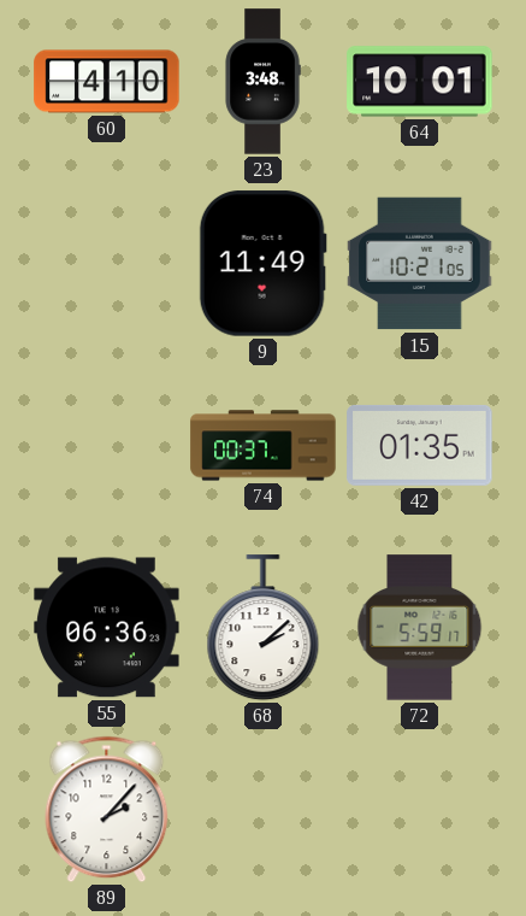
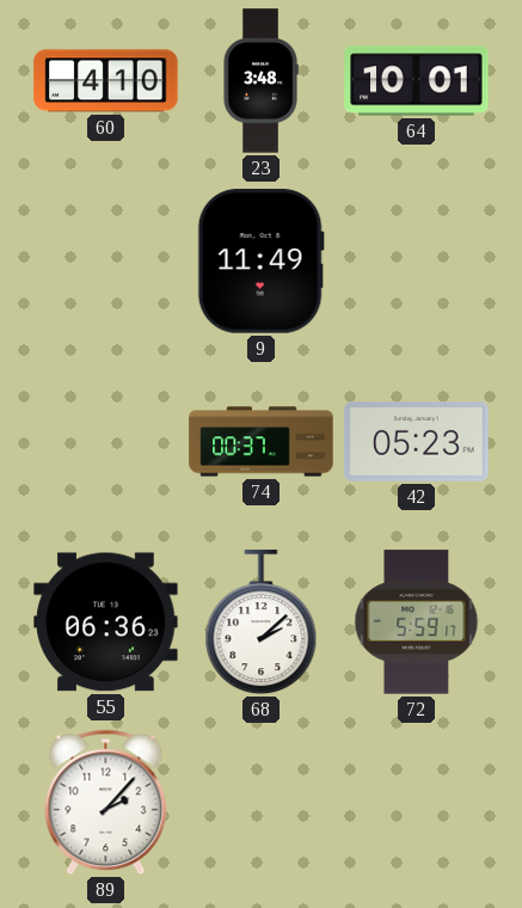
15: 10:21 -> none (420, 264)
42: 01:35 -> 05:23 (417, 441)
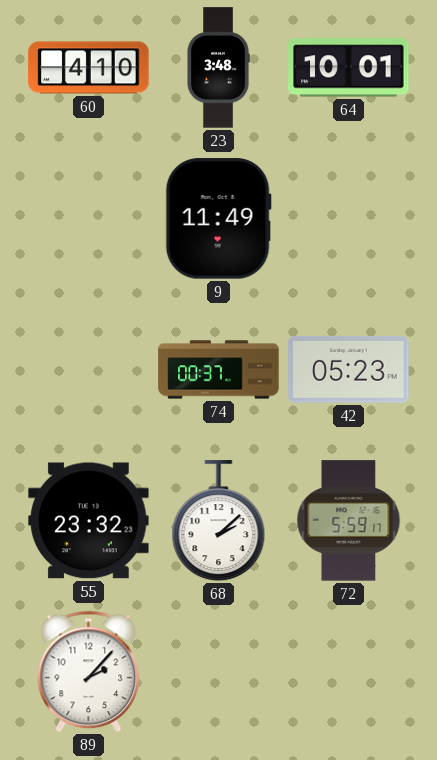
55: 06:36 -> 23:32 (89, 521)
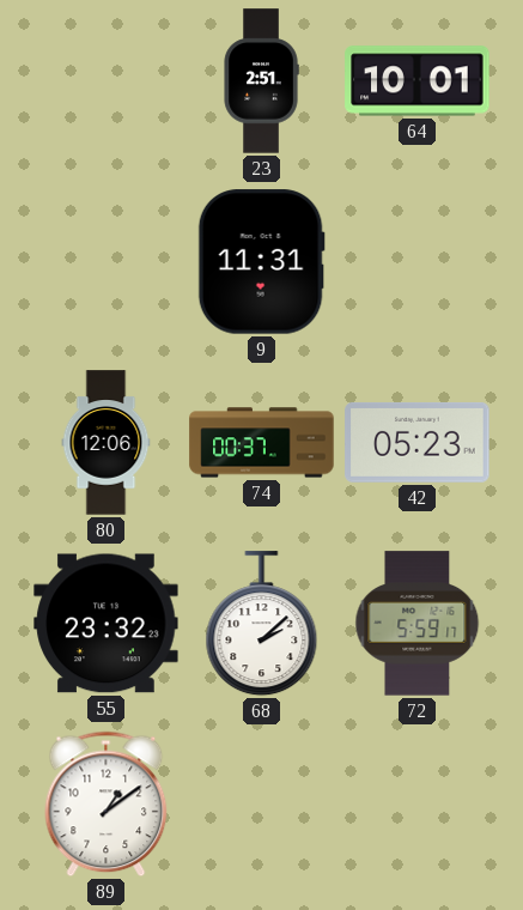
60: 4:10 -> none (89, 68)
23: 3:48 -> 2:51 (261, 81)
9: 11:49 -> 11:31 (261, 262)
80: none -> 12:06 (107, 443)
89: 2:07 -> 1:09 (107, 805)
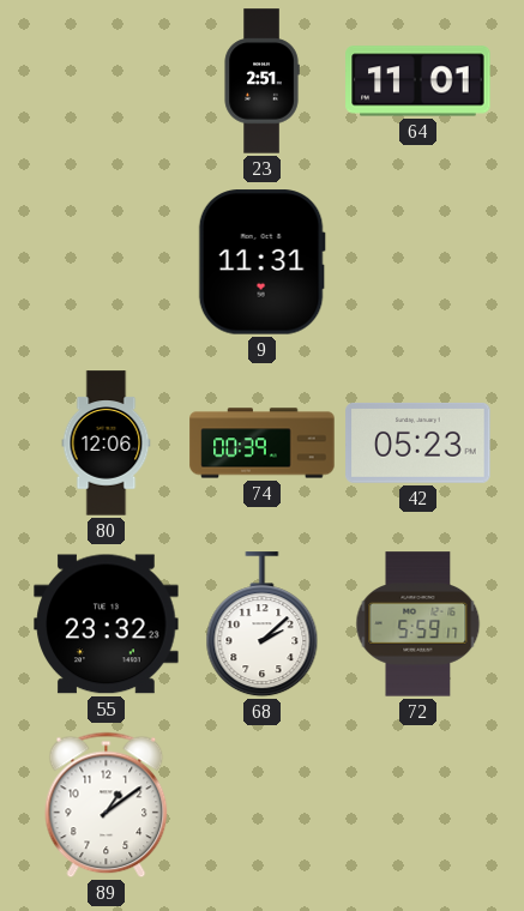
64: 10:01 -> 11:01 (418, 82)
74: 00:37 -> 00:39 (263, 444)
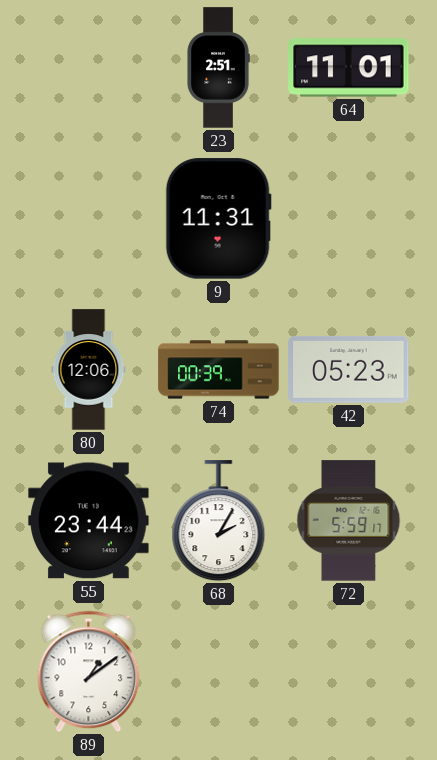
55: 23:32 -> 23:44 (89, 521)
68: 2:08 -> 2:05 (219, 521)
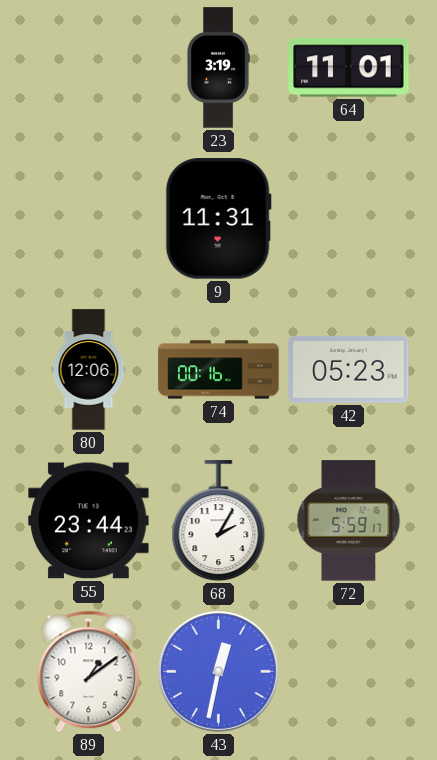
23: 2:51 -> 3:19 (218, 68)
74: 00:39 -> 00:16 (219, 370)
43: none -> 12:32 (219, 672)
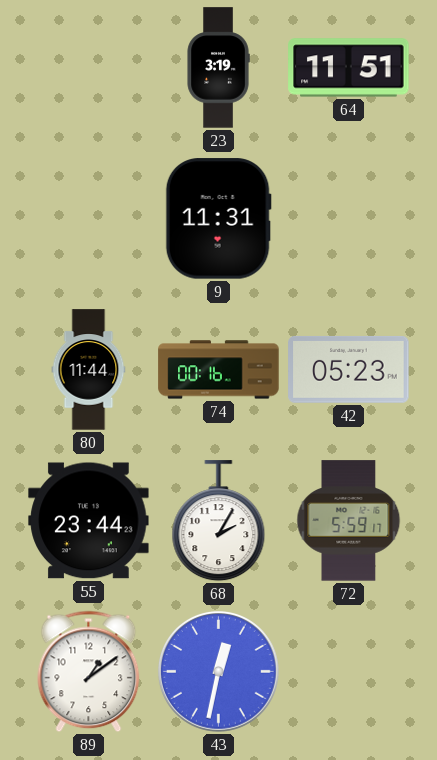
64: 11:01 -> 11:51 (349, 68)
80: 12:06 -> 11:44 (89, 370)
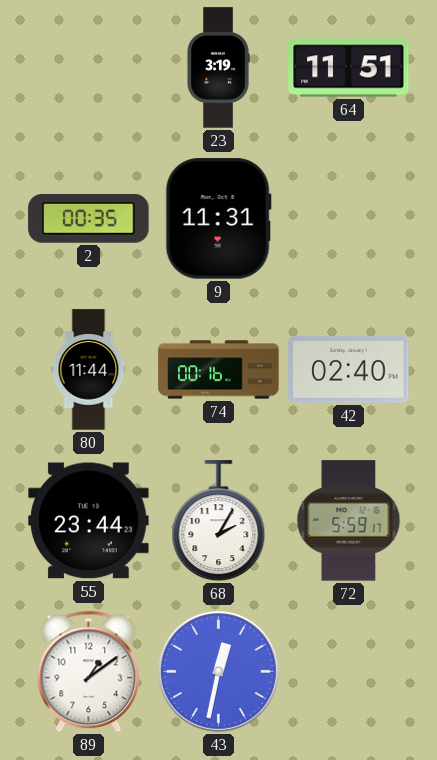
2: none -> 00:35 (89, 219)
42: 05:23 -> 02:40 (349, 369)
